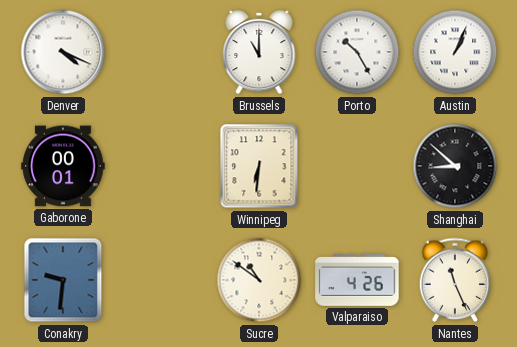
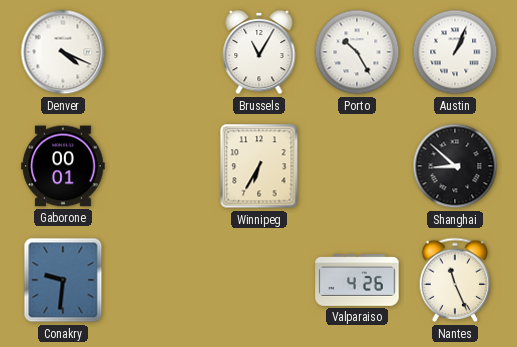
Brussels: 11:00 -> 11:05 (259, 52)
Winnipeg: 6:31 -> 6:35 (259, 166)
Sucre: 10:51 -> none (259, 280)
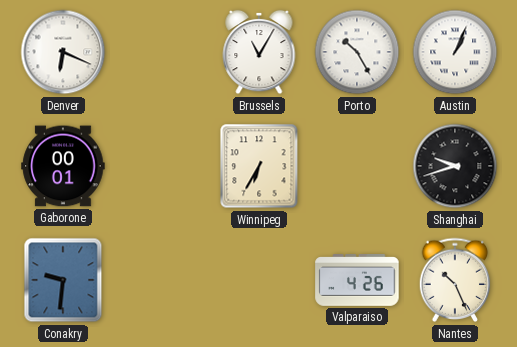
Denver: 4:19 -> 6:19 (63, 52)
Shanghai: 8:52 -> 9:42 (455, 166)
Nantes: 11:26 -> 10:26 (455, 280)
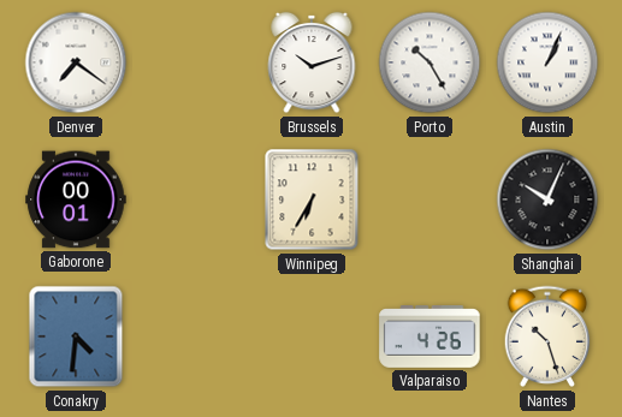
Denver: 6:19 -> 7:21 (76, 62)
Brussels: 11:05 -> 10:12 (312, 62)
Shanghai: 9:42 -> 10:04 (547, 199)
Conakry: 9:31 -> 4:31 (76, 336)
Nantes: 10:26 -> 10:27 (547, 336)
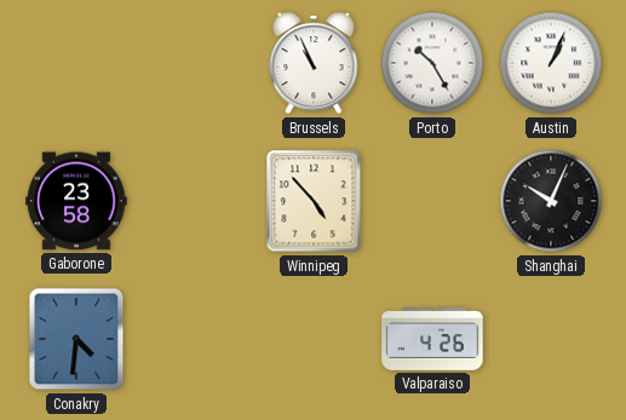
Denver: 7:21 -> none (76, 62)
Brussels: 10:12 -> 10:56 (314, 63)
Gaborone: 00:01 -> 23:58 (76, 201)
Winnipeg: 6:35 -> 4:53 (314, 201)
Nantes: 10:27 -> none (547, 336)
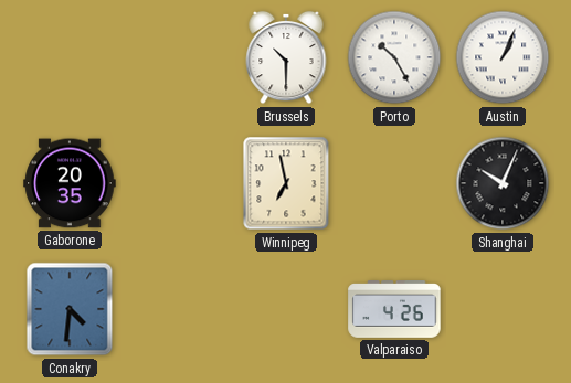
Brussels: 10:56 -> 10:30 (286, 57)
Gaborone: 23:58 -> 20:35 (70, 183)
Winnipeg: 4:53 -> 6:58 (286, 183)
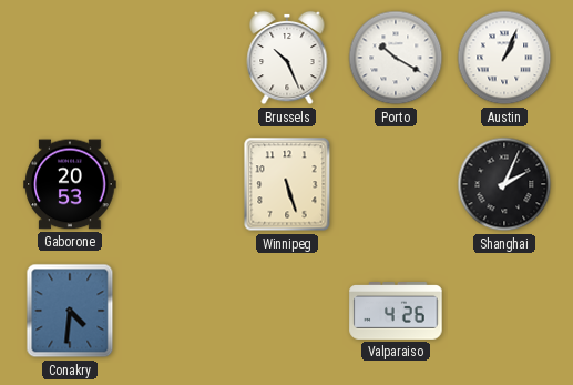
Brussels: 10:30 -> 10:26 (287, 58)
Porto: 10:25 -> 10:20 (396, 58)
Gaborone: 20:35 -> 20:53 (70, 184)
Winnipeg: 6:58 -> 5:27 (287, 184)
Shanghai: 10:04 -> 2:04 (504, 184)
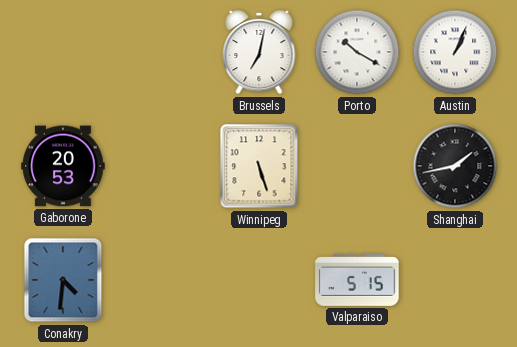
Brussels: 10:26 -> 7:02 (259, 52)
Shanghai: 2:04 -> 1:43 (455, 166)
Valparaiso: 4:26 -> 5:15 (357, 281)
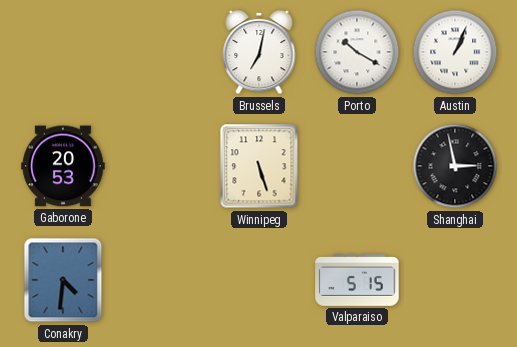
Shanghai: 1:43 -> 2:58 (455, 166)
